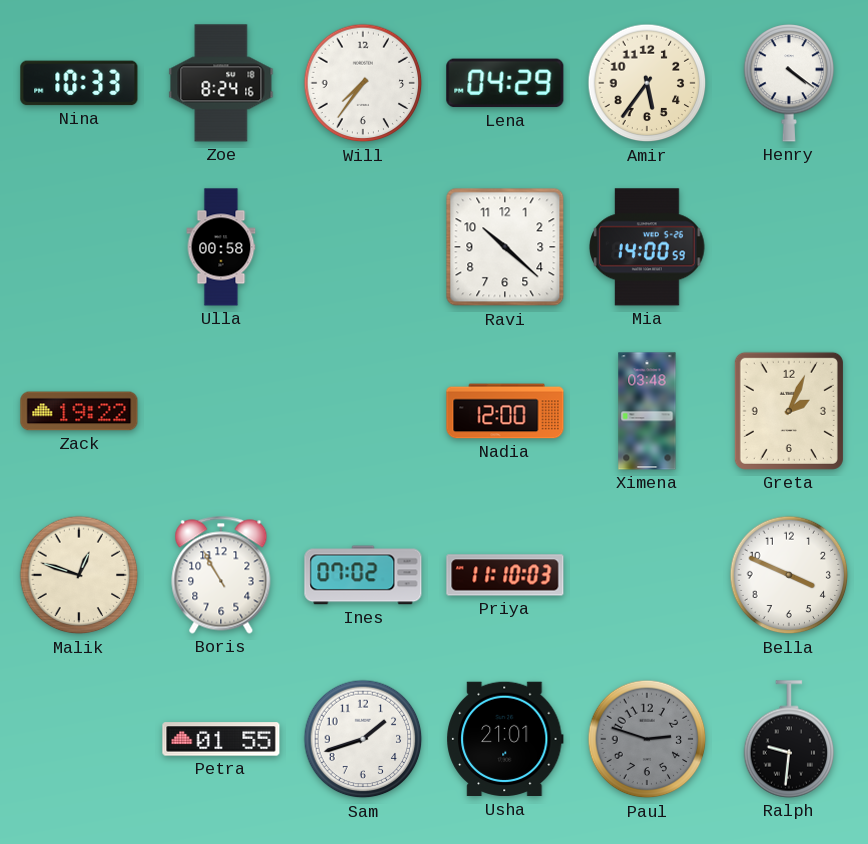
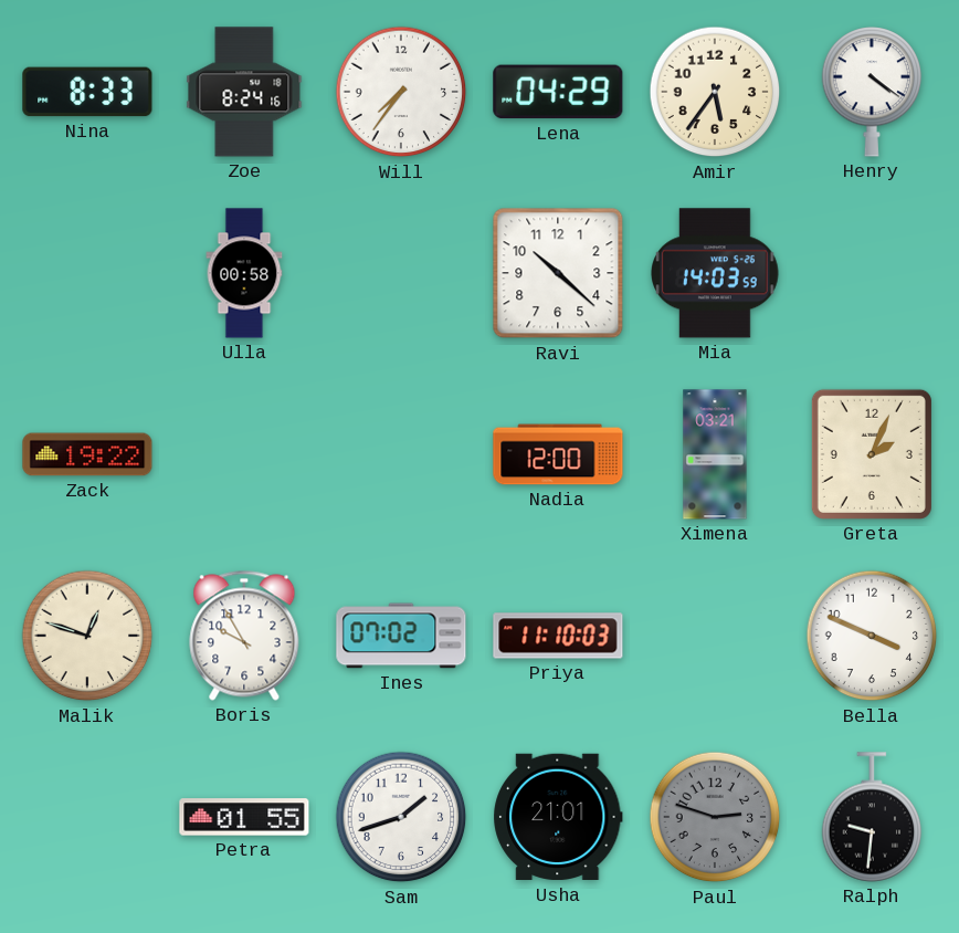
Nina: 10:33 -> 8:33 (87, 92)
Mia: 14:00 -> 14:03 (715, 273)
Ximena: 03:48 -> 03:21 (715, 454)
Boris: 10:55 -> 9:55 (244, 636)
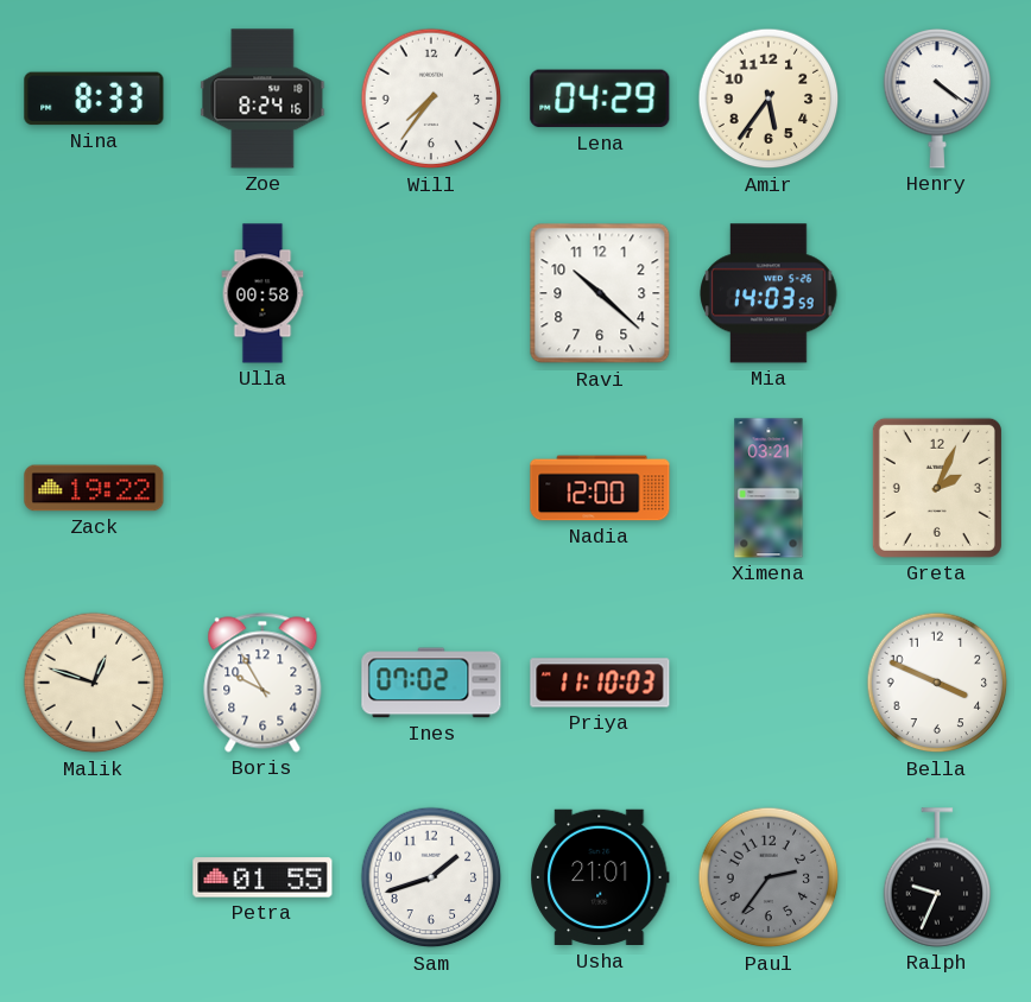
Paul: 2:48 -> 2:36 (768, 877)
Ralph: 9:31 -> 9:34 (937, 877)
